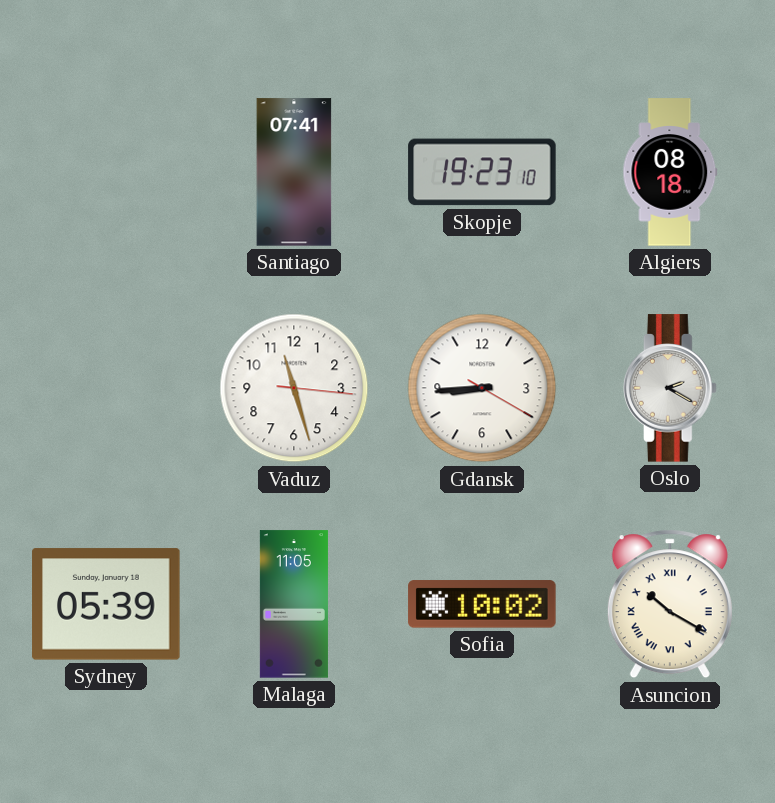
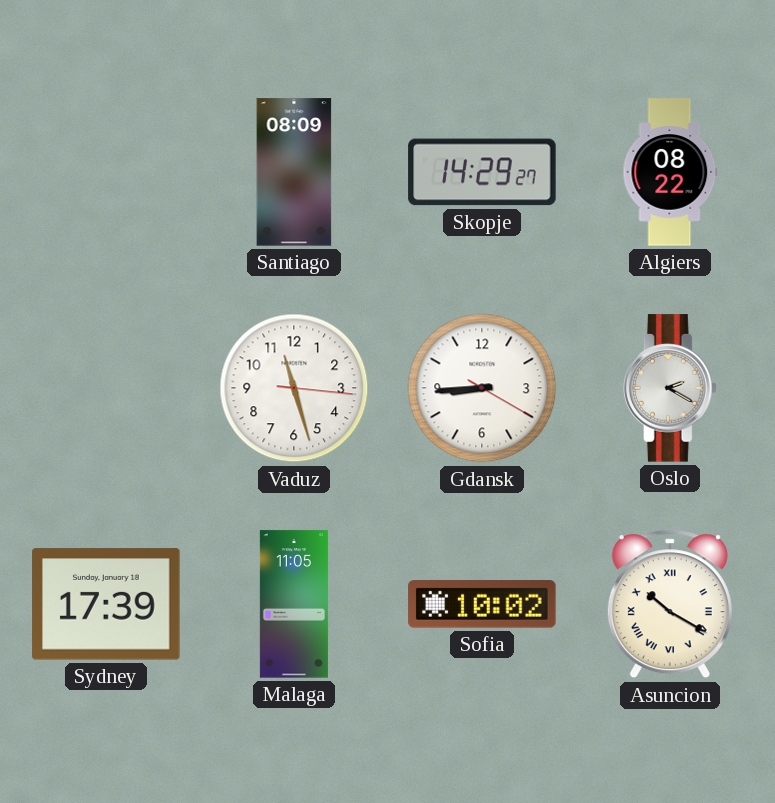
Santiago: 07:41 -> 08:09 (294, 172)
Skopje: 19:23 -> 14:29 (482, 172)
Algiers: 08:18 -> 08:22 (670, 172)
Sydney: 05:39 -> 17:39 (106, 604)
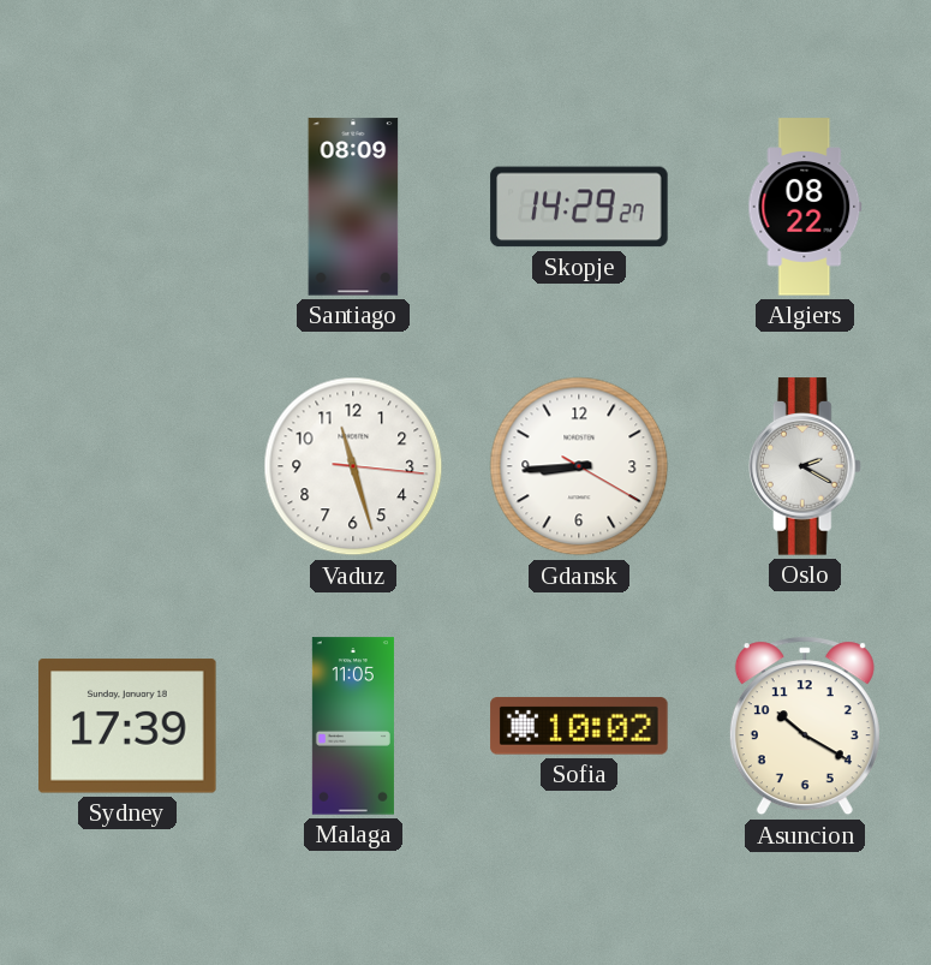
Asuncion numerals: Roman -> Arabic (805, 726)
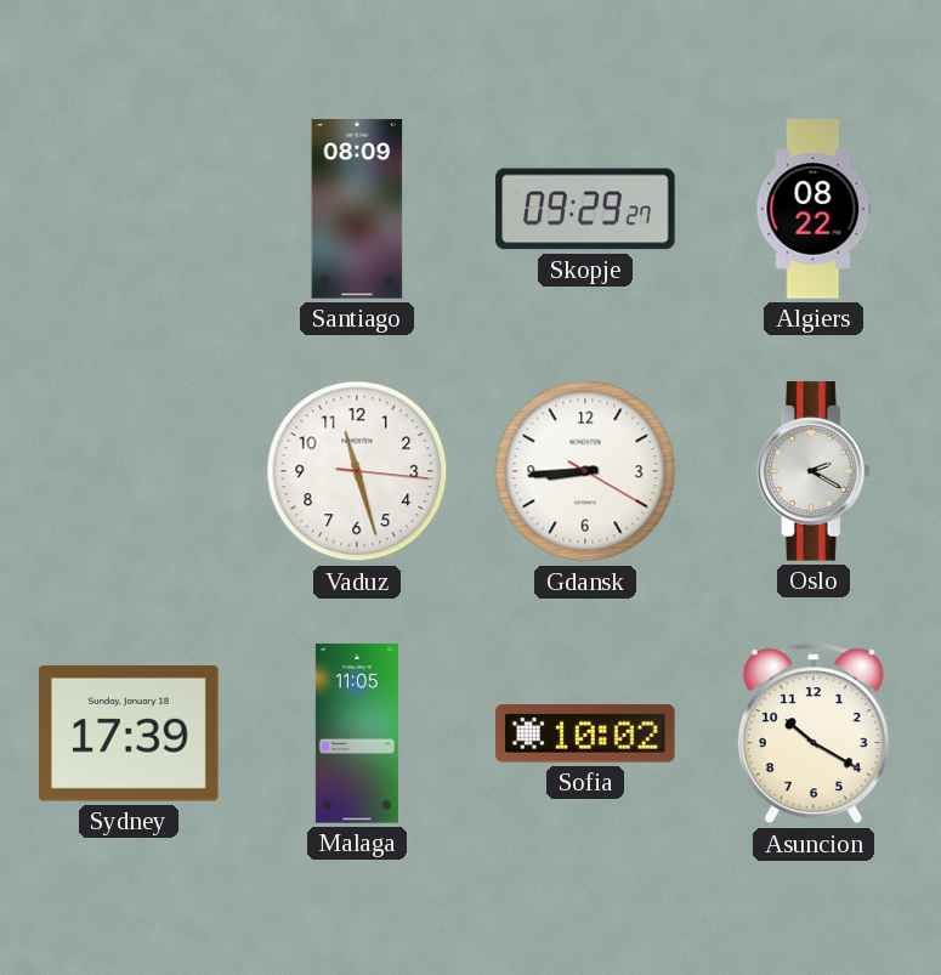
Skopje: 14:29 -> 09:29 (585, 209)
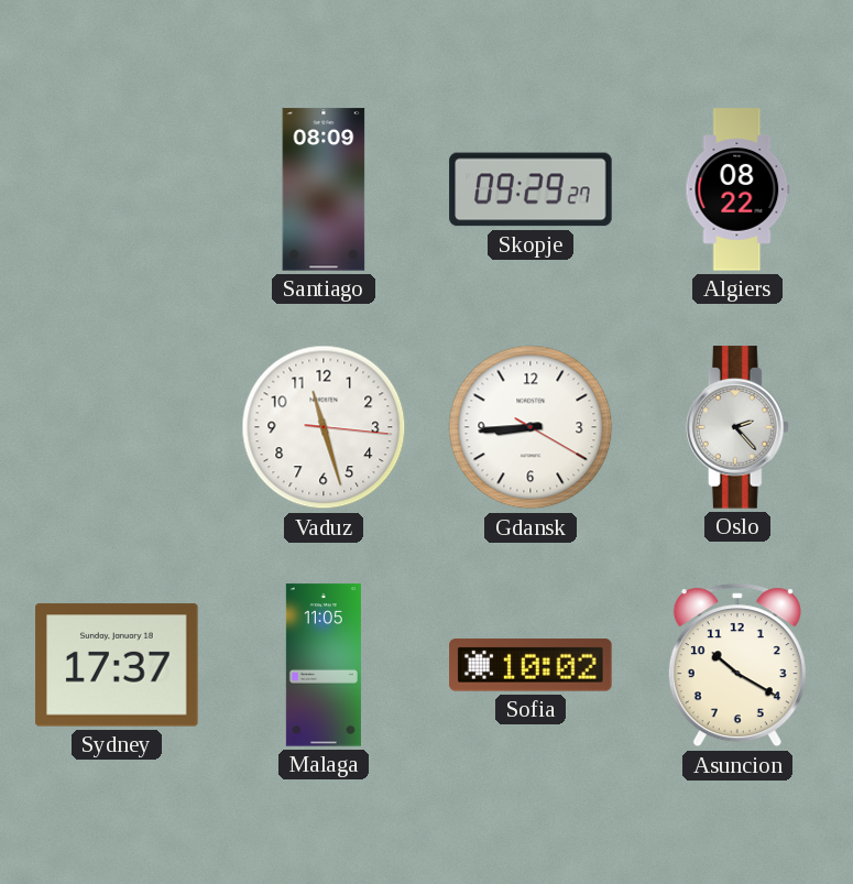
Oslo: 2:20 -> 2:23 (737, 427)
Sydney: 17:39 -> 17:37 (117, 665)
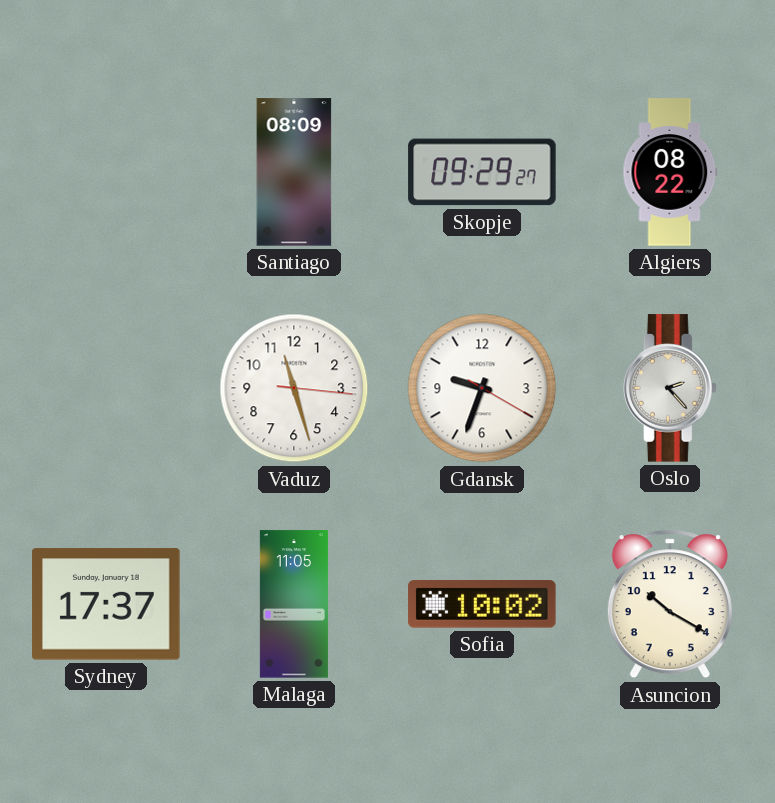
Gdansk: 8:44 -> 9:33 (482, 388)
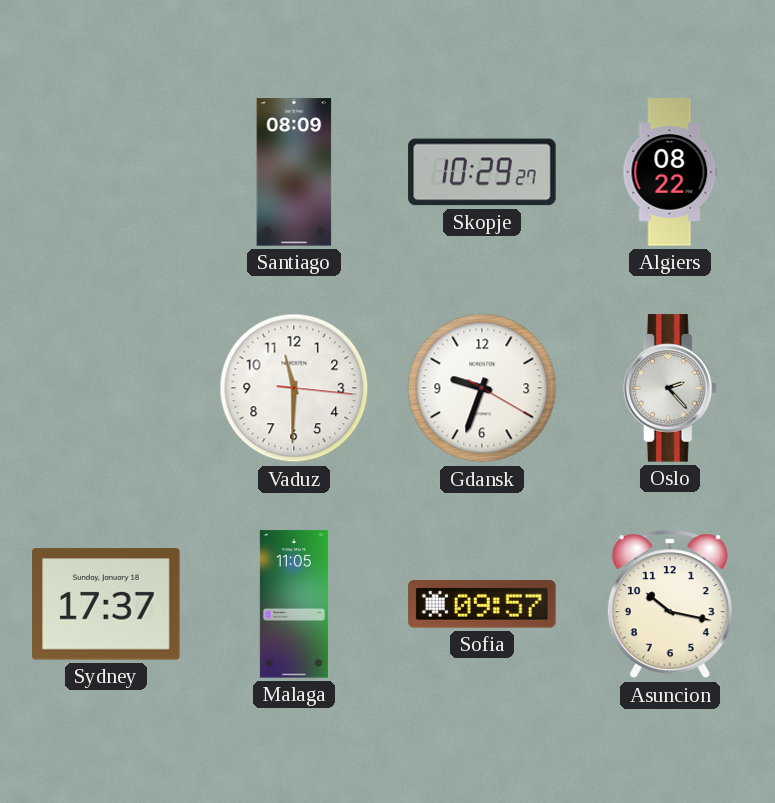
Skopje: 09:29 -> 10:29 (482, 172)
Vaduz: 11:27 -> 11:30 (294, 388)
Sofia: 10:02 -> 09:57 (482, 604)
Asuncion: 10:20 -> 10:17 (670, 604)
